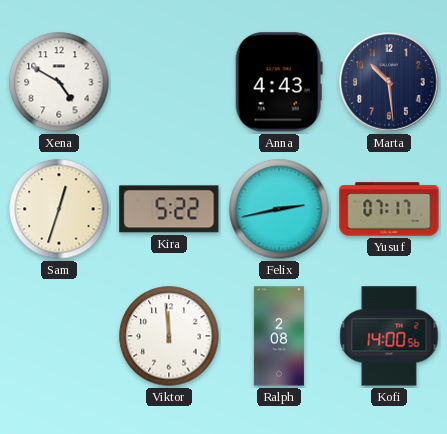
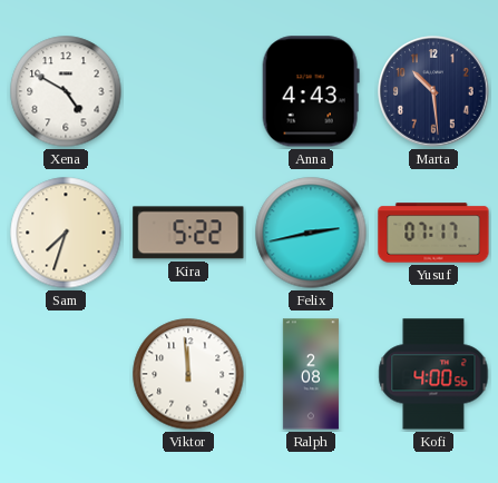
Sam: 12:33 -> 7:33 (66, 233)
Kofi: 14:00 -> 4:00 (433, 374)
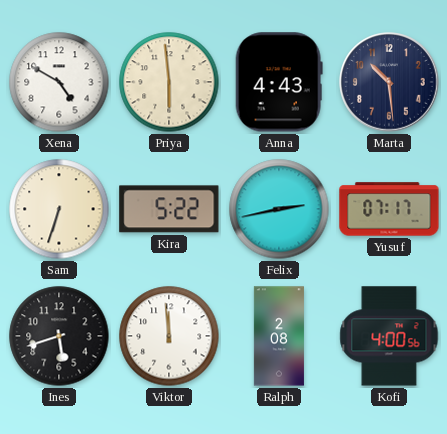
Priya: none -> 5:59 (169, 82)
Sam: 7:33 -> 6:33 (59, 209)
Ines: none -> 5:42 (59, 336)
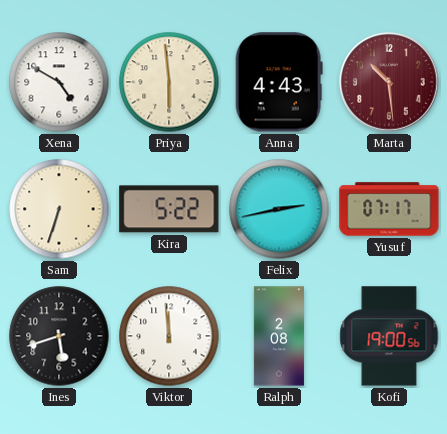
Marta dial: navy -> burgundy (389, 82)
Kofi: 4:00 -> 19:00 (389, 336)
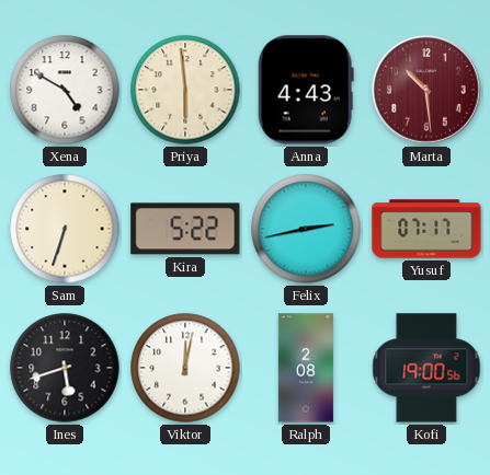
Viktor: 11:59 -> 12:02 (185, 368)
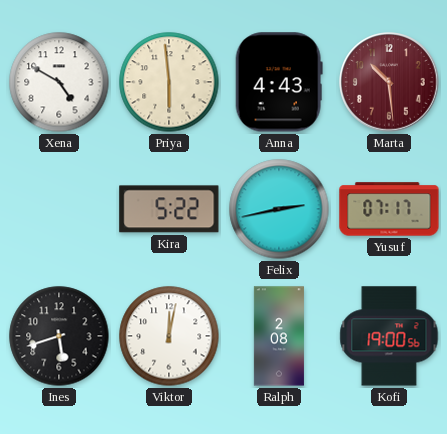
Sam: 6:33 -> none (65, 229)
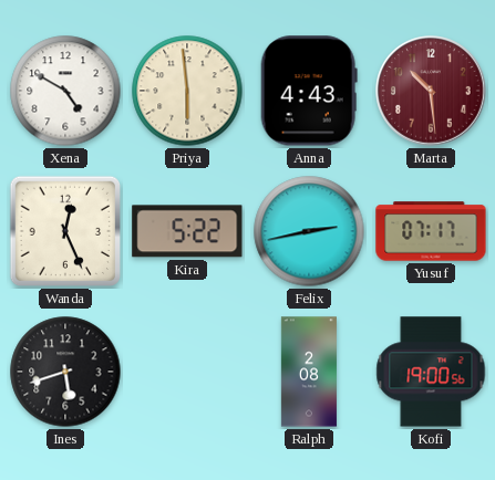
Wanda: none -> 12:26 (65, 231)
Viktor: 12:02 -> none (169, 336)
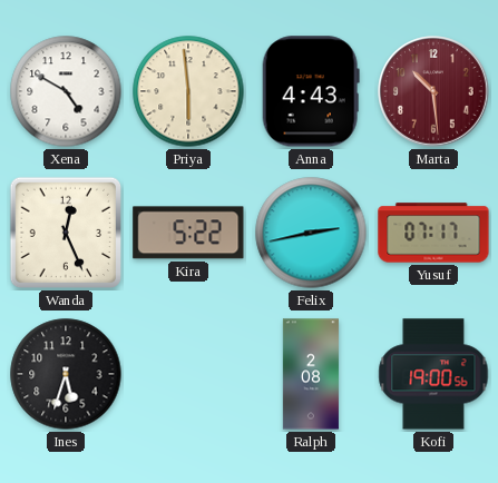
Ines: 5:42 -> 5:33 (66, 374)
